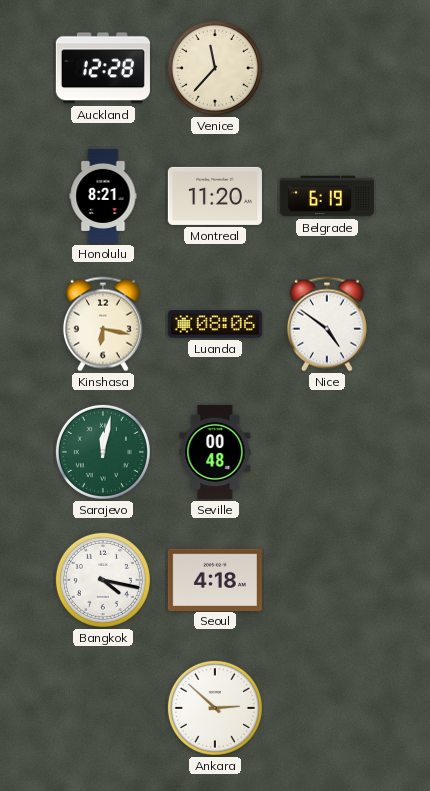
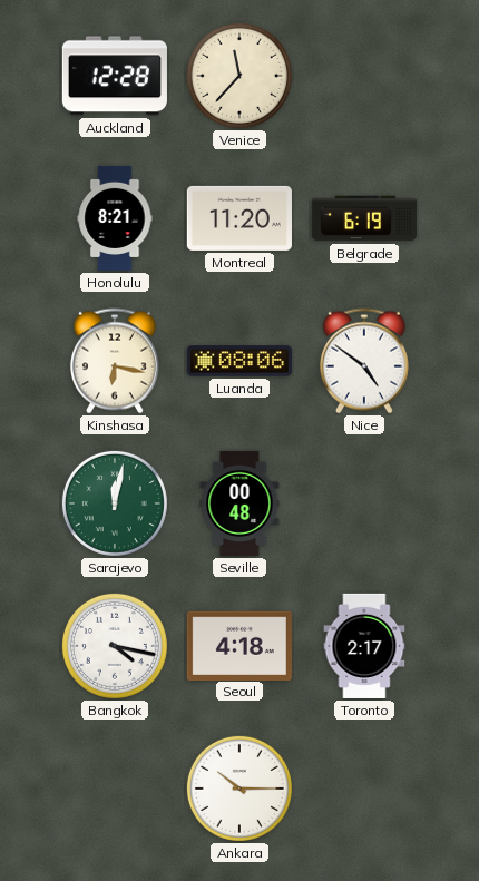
Toronto: none -> 2:17 (364, 646)
Ankara: 2:52 -> 10:15 (239, 789)
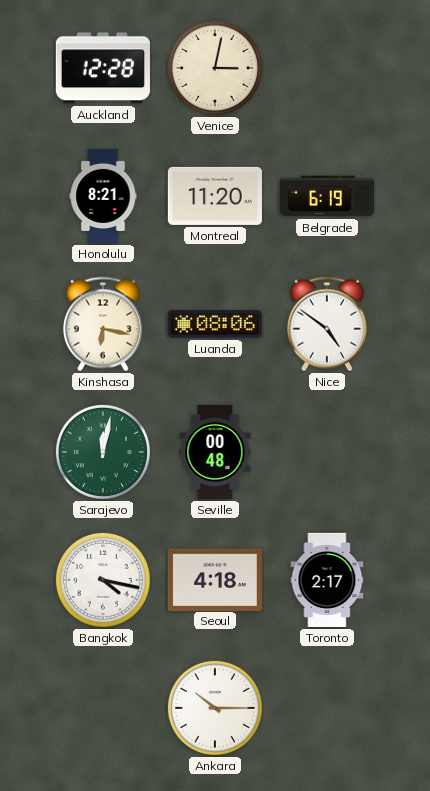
Venice: 11:37 -> 3:02 (215, 68)
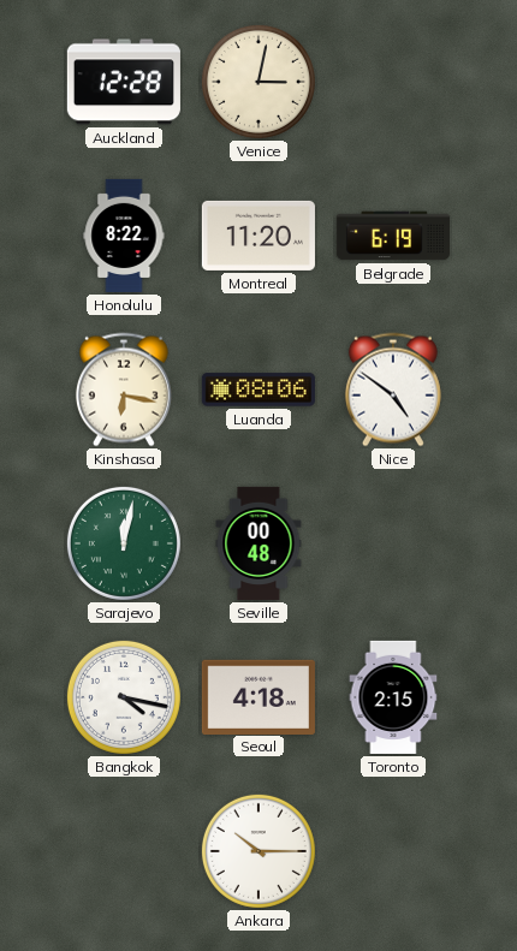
Honolulu: 8:21 -> 8:22 (124, 236)
Toronto: 2:17 -> 2:15 (393, 697)
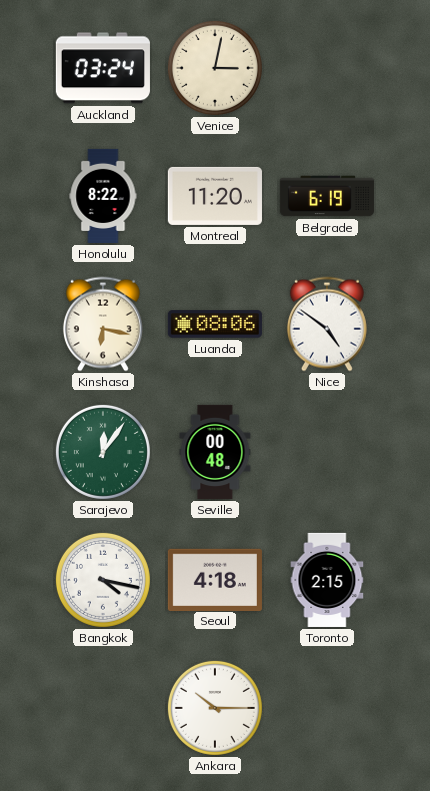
Auckland: 12:28 -> 03:24 (103, 68)
Sarajevo: 12:02 -> 12:06 (103, 452)
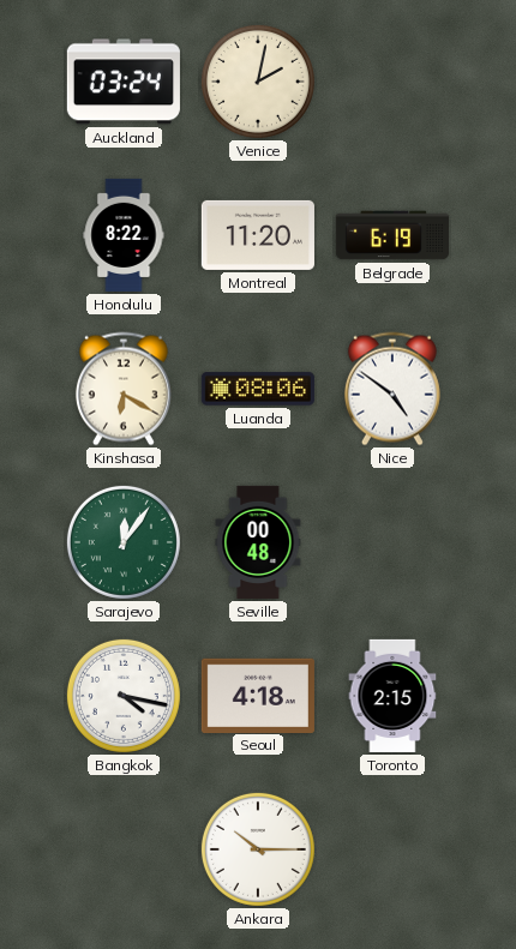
Venice: 3:02 -> 2:02 (258, 82)
Kinshasa: 6:17 -> 6:20 (124, 389)
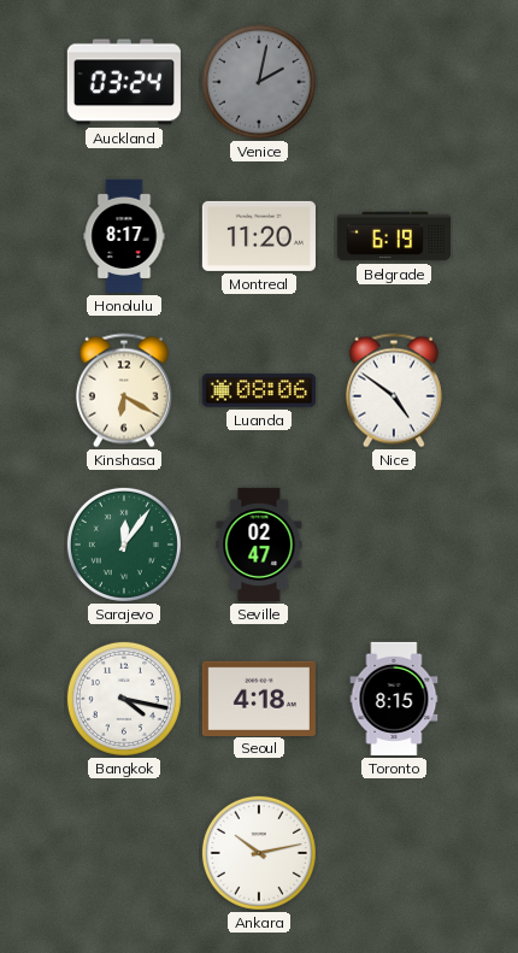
Venice dial: cream -> grey (259, 82)
Honolulu: 8:22 -> 8:17 (124, 236)
Seville: 00:48 -> 02:47 (259, 545)
Toronto: 2:15 -> 8:15 (394, 699)
Ankara: 10:15 -> 10:13 (259, 853)
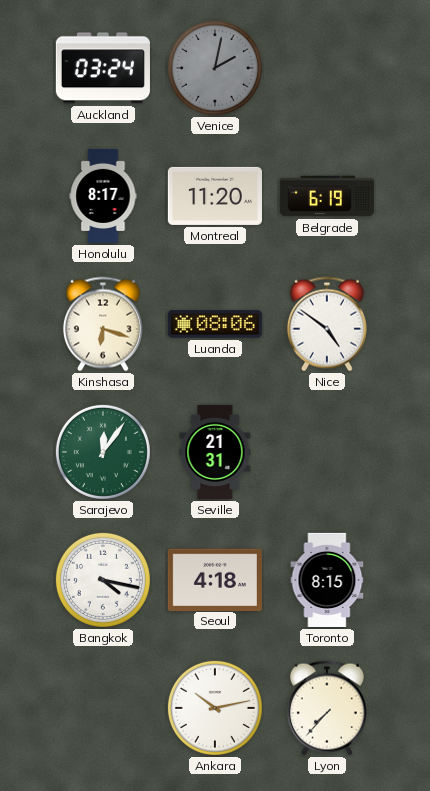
Kinshasa: 6:20 -> 6:18 (103, 324)
Seville: 02:47 -> 21:31 (215, 452)
Lyon: none -> 7:37 (327, 708)
